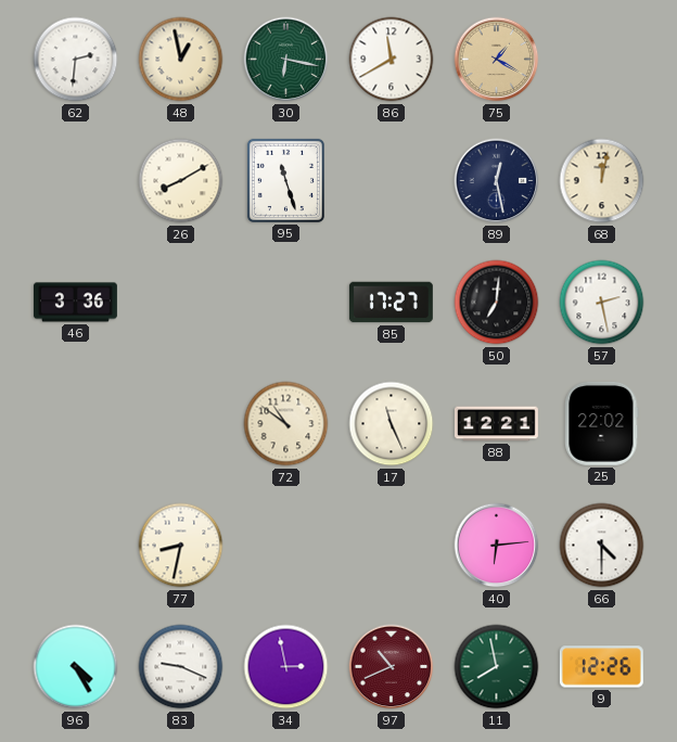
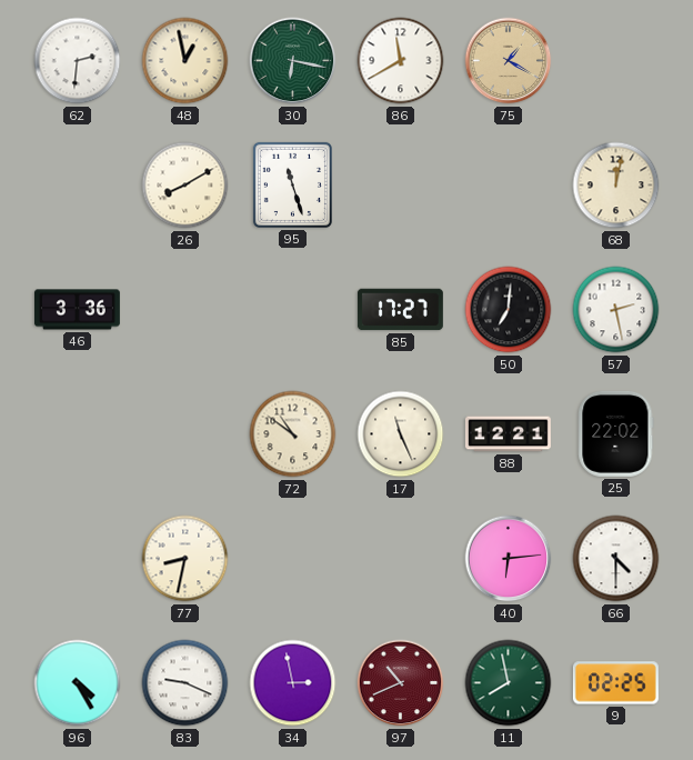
89: 12:28 -> none (497, 181)
9: 12:26 -> 02:25 (615, 683)
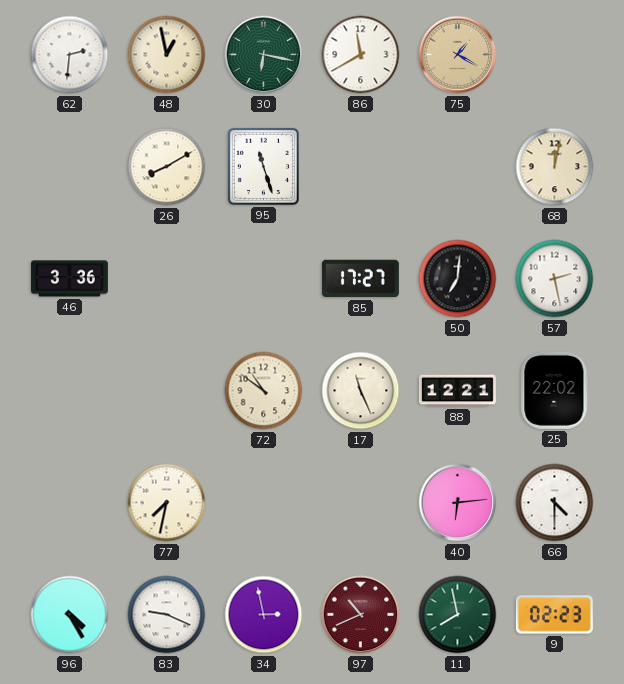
77: 8:32 -> 7:32 (167, 503)
9: 02:25 -> 02:23 (554, 615)
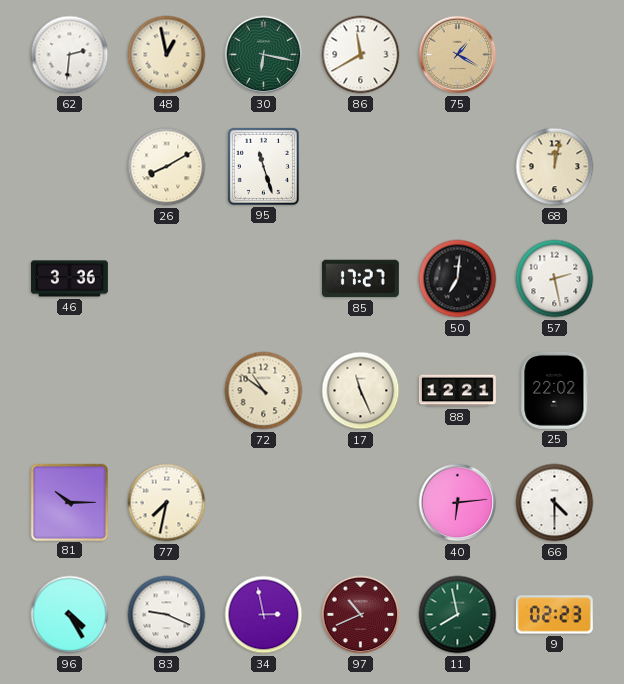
81: none -> 10:15 (69, 502)
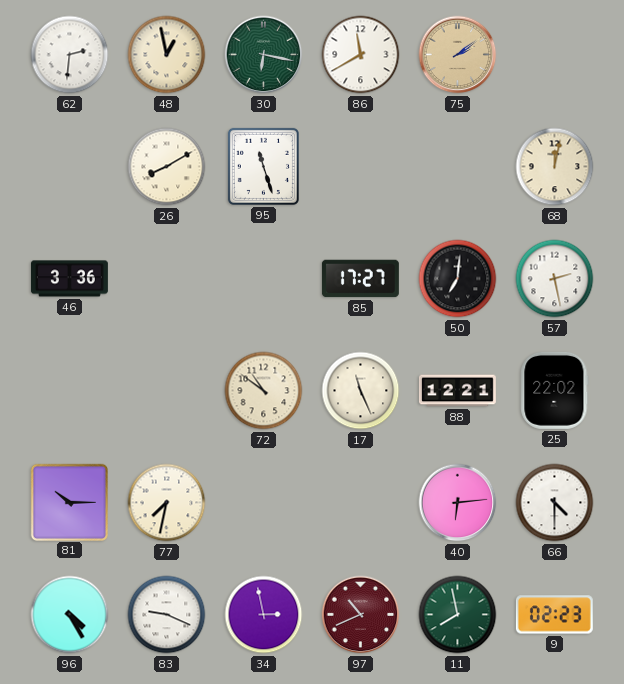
75: 1:20 -> 2:09 (458, 55)
